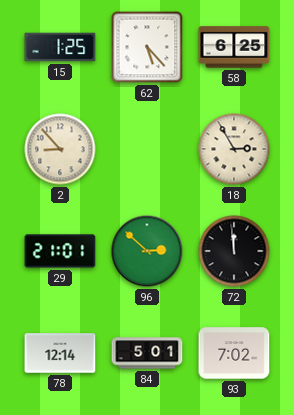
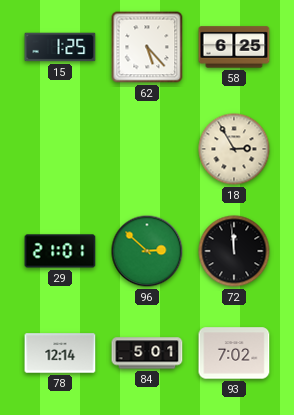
2: 8:53 -> none (60, 149)
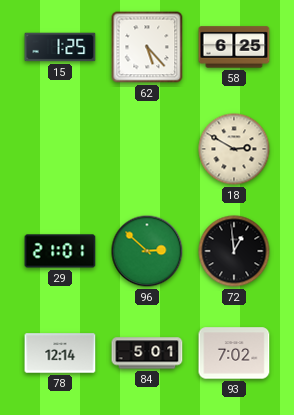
18: 2:55 -> 2:50 (234, 149)
72: 11:59 -> 12:59 (234, 251)
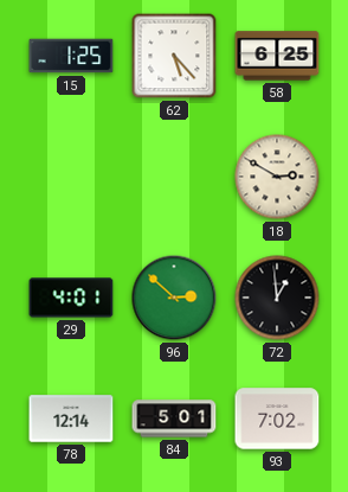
29: 21:01 -> 4:01 (71, 298)
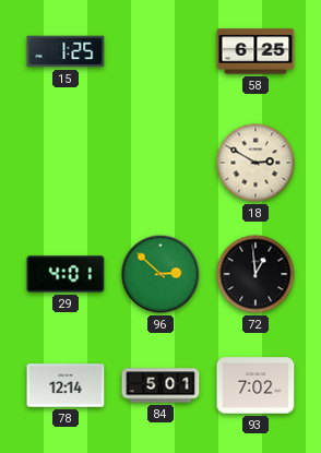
62: 5:23 -> none (174, 56)
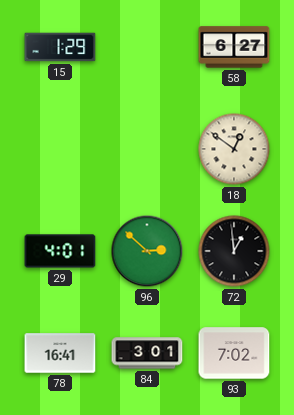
15: 1:25 -> 1:29 (60, 47)
58: 6:25 -> 6:27 (234, 47)
18: 2:50 -> 12:51 (234, 149)
78: 12:14 -> 16:41 (60, 353)
84: 5:01 -> 3:01 (147, 353)
